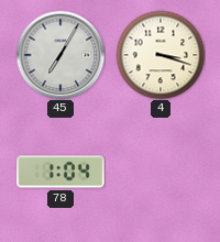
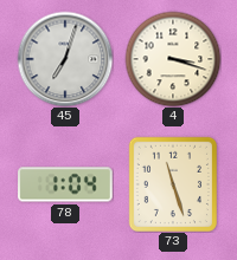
45: 7:05 -> 7:03 (65, 59)
73: none -> 11:27 (172, 183)
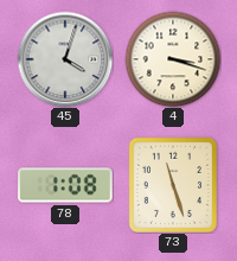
45: 7:03 -> 4:03 (65, 59)
78: 1:04 -> 1:08 (66, 185)
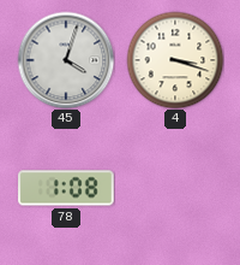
73: 11:27 -> none (172, 184)
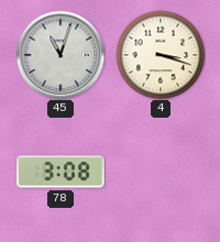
45: 4:03 -> 11:03 (61, 55)
78: 1:08 -> 3:08 (62, 172)
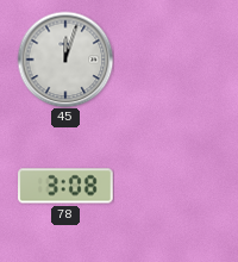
45: 11:03 -> 12:03 (65, 60)
4: 3:18 -> none (161, 55)
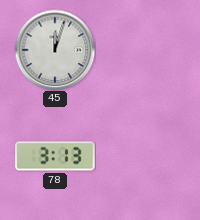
78: 3:08 -> 3:13 (56, 156)
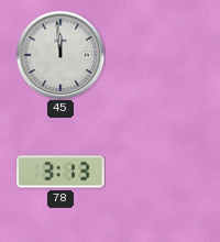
45: 12:03 -> 11:59 (61, 55)
